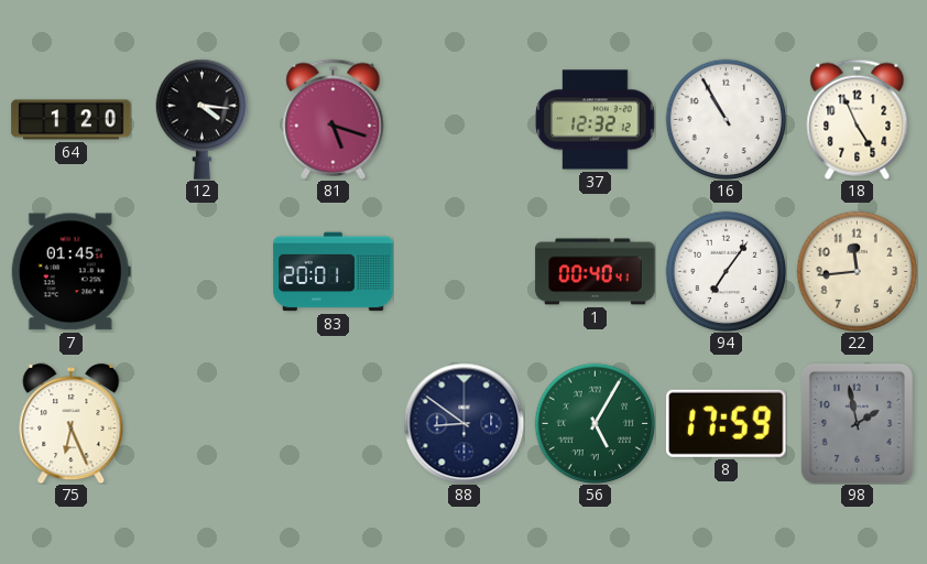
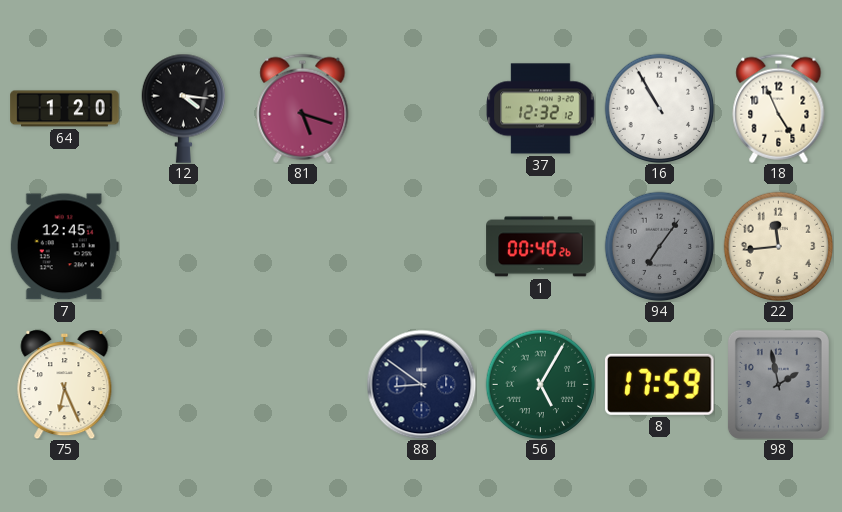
7: 01:45 -> 12:45 (64, 247)
83: 20:01 -> none (334, 272)
1: 00:40:41 -> 00:40:26 (541, 247)
94 dial: white -> grey (659, 246)
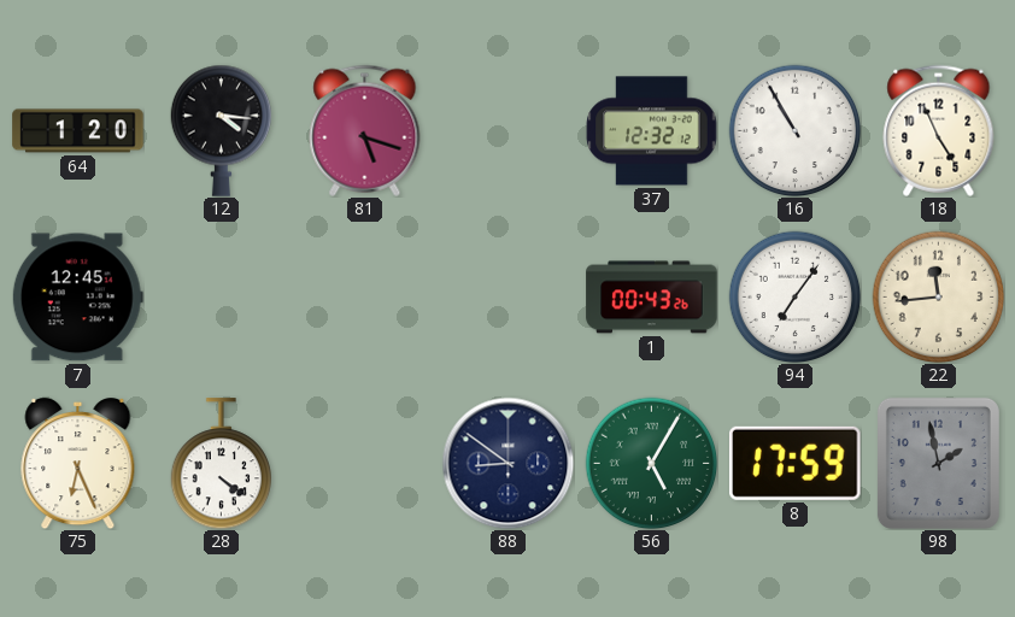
1: 00:40 -> 00:43 (652, 298)
94 dial: grey -> white (794, 296)
28: none -> 4:21 (221, 464)
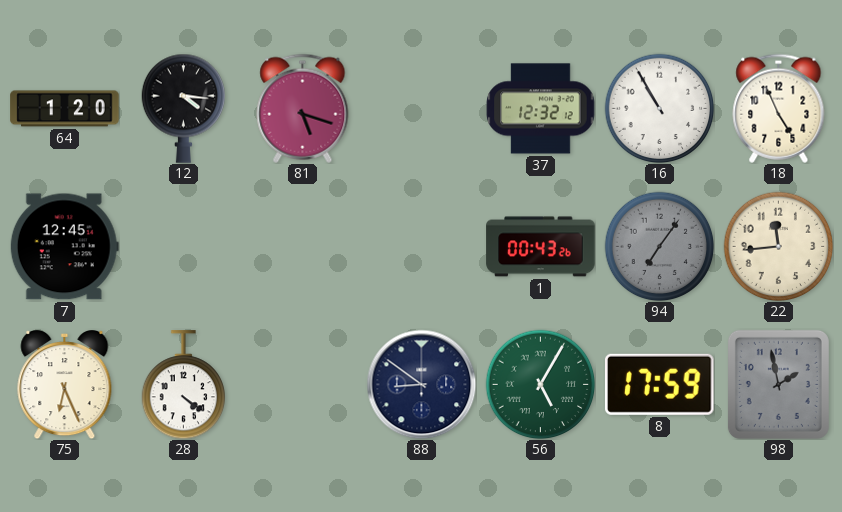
94 dial: white -> grey (659, 246)
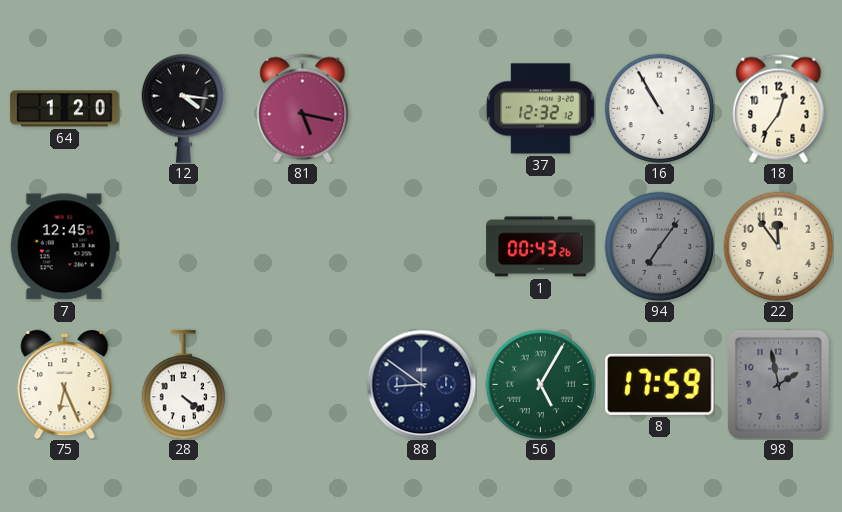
81: 5:18 -> 5:17 (303, 108)
18: 4:56 -> 12:36 (779, 108)
22: 11:44 -> 11:54 (778, 246)
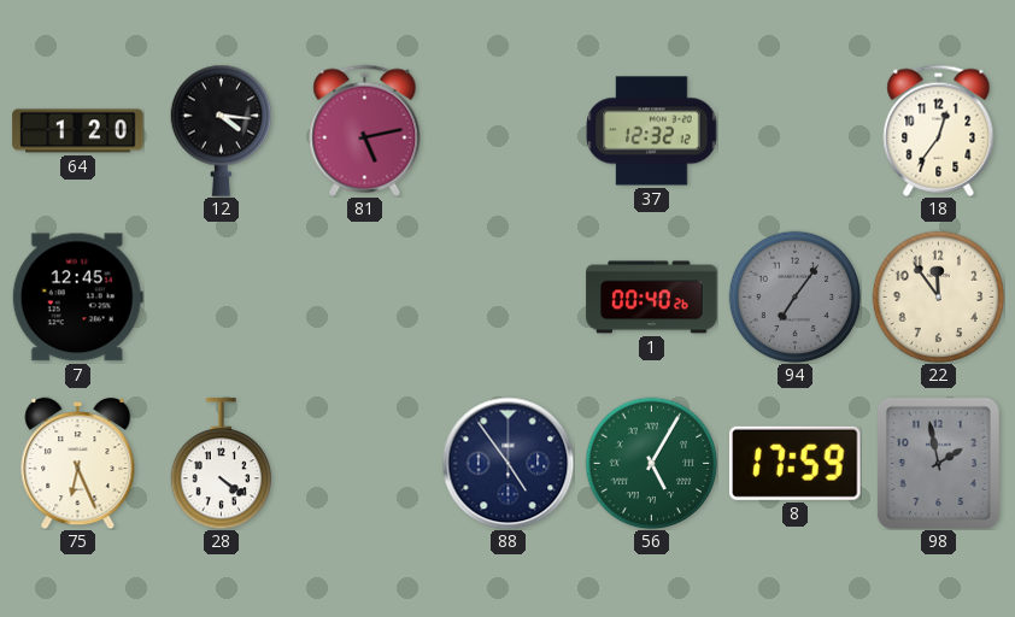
81: 5:17 -> 5:13 (365, 130)
16: 10:55 -> none (659, 108)
1: 00:43 -> 00:40 (652, 298)
88: 8:51 -> 4:54 (507, 463)
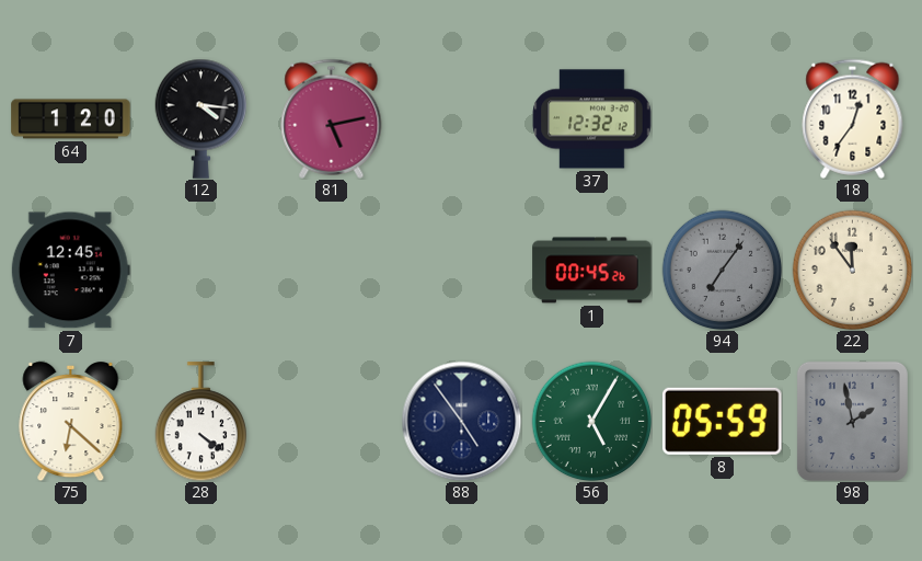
1: 00:40 -> 00:45 (592, 271)
75: 6:26 -> 6:22 (71, 422)
8: 17:59 -> 05:59 (723, 421)
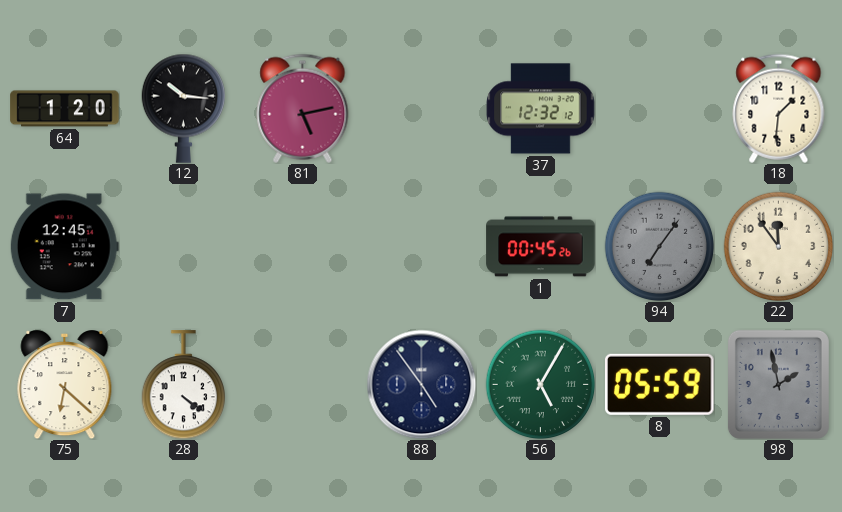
12: 4:16 -> 10:16 (183, 108)
18: 12:36 -> 1:31 (779, 108)
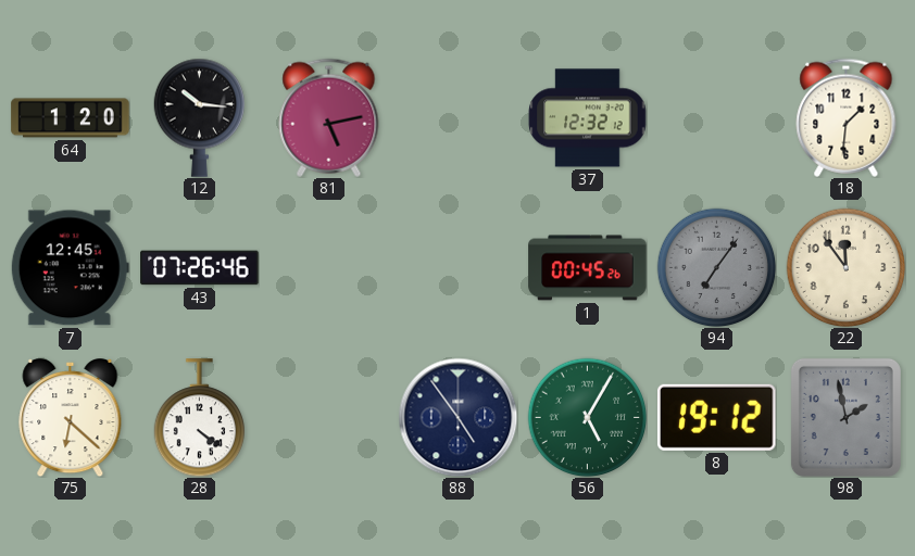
43: none -> 07:26 (200, 268)
8: 05:59 -> 19:12 (717, 417)
